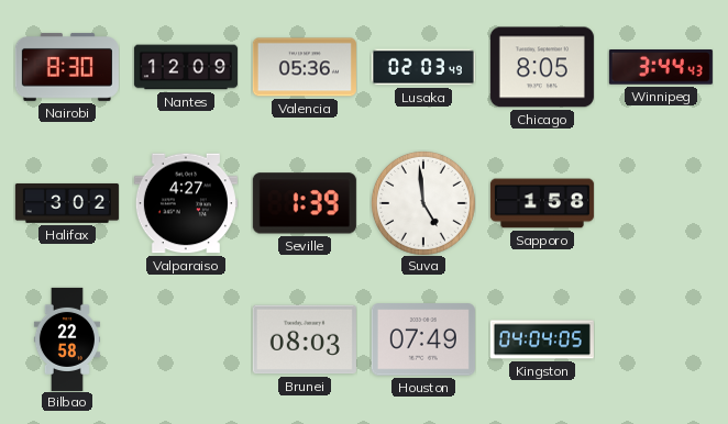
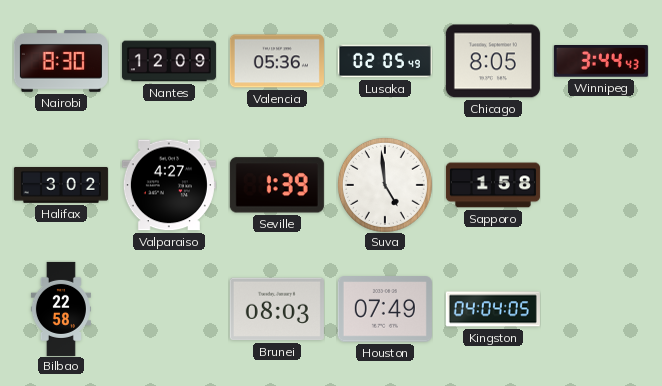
Lusaka: 02:03 -> 02:05 (385, 61)
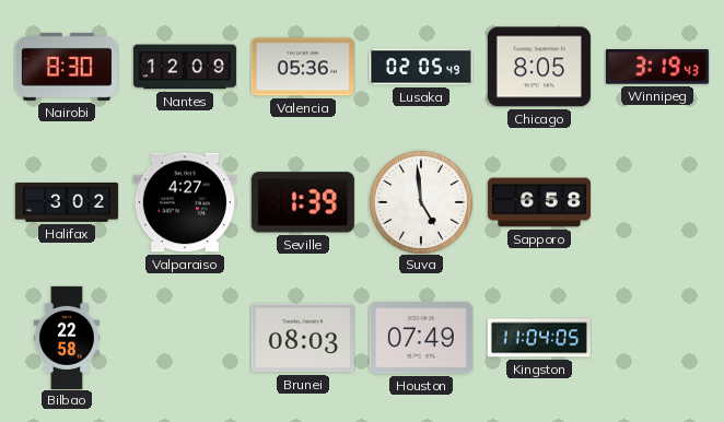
Winnipeg: 3:44 -> 3:19 (657, 67)
Sapporo: 1:58 -> 6:58 (539, 202)
Kingston: 04:04 -> 11:04 (539, 338)
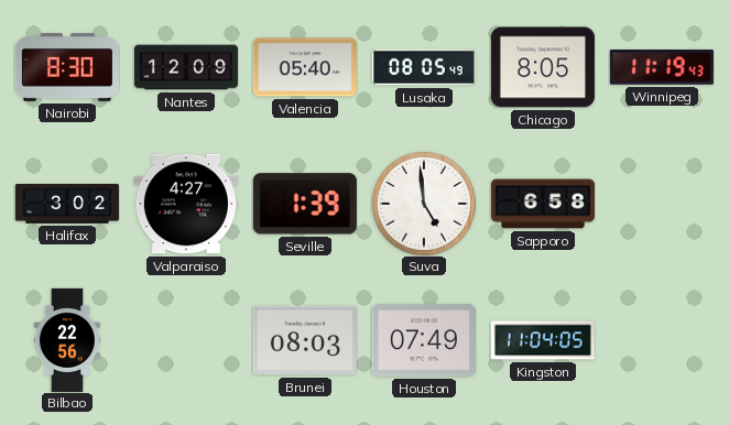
Valencia: 05:36 -> 05:40 (305, 67)
Lusaka: 02:05 -> 08:05 (424, 67)
Winnipeg: 3:19 -> 11:19 (662, 67)
Bilbao: 22:58 -> 22:56 (67, 340)
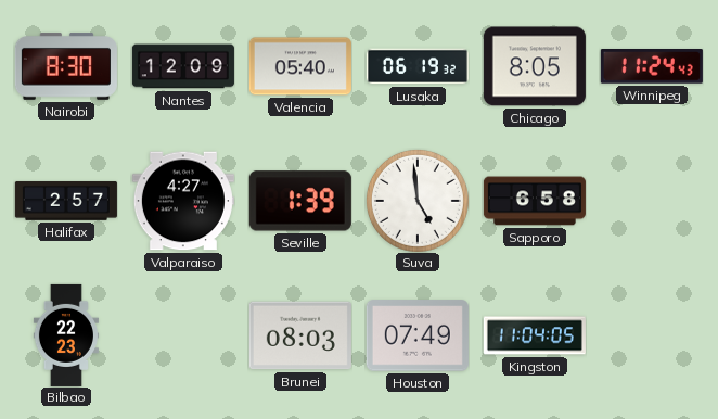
Lusaka: 08:05 -> 06:19 (418, 66)
Winnipeg: 11:19 -> 11:24 (652, 66)
Halifax: 3:02 -> 2:57 (66, 201)
Bilbao: 22:56 -> 22:23 (66, 335)
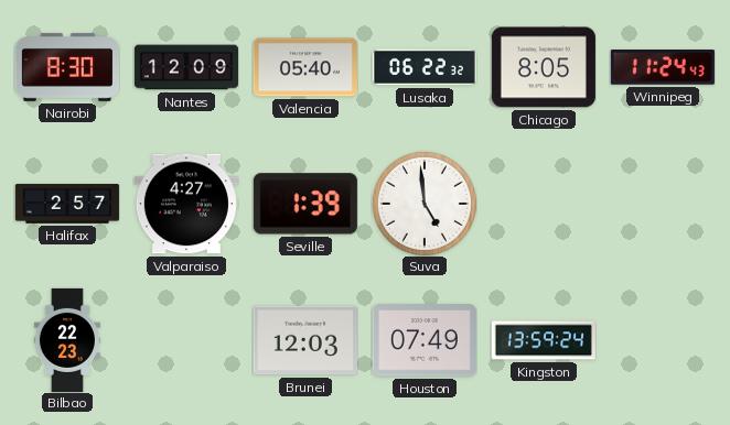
Lusaka: 06:19 -> 06:22 (425, 67)
Sapporo: 6:58 -> none (535, 201)
Brunei: 08:03 -> 12:03 (305, 340)
Kingston: 11:04 -> 13:59 (544, 340)
